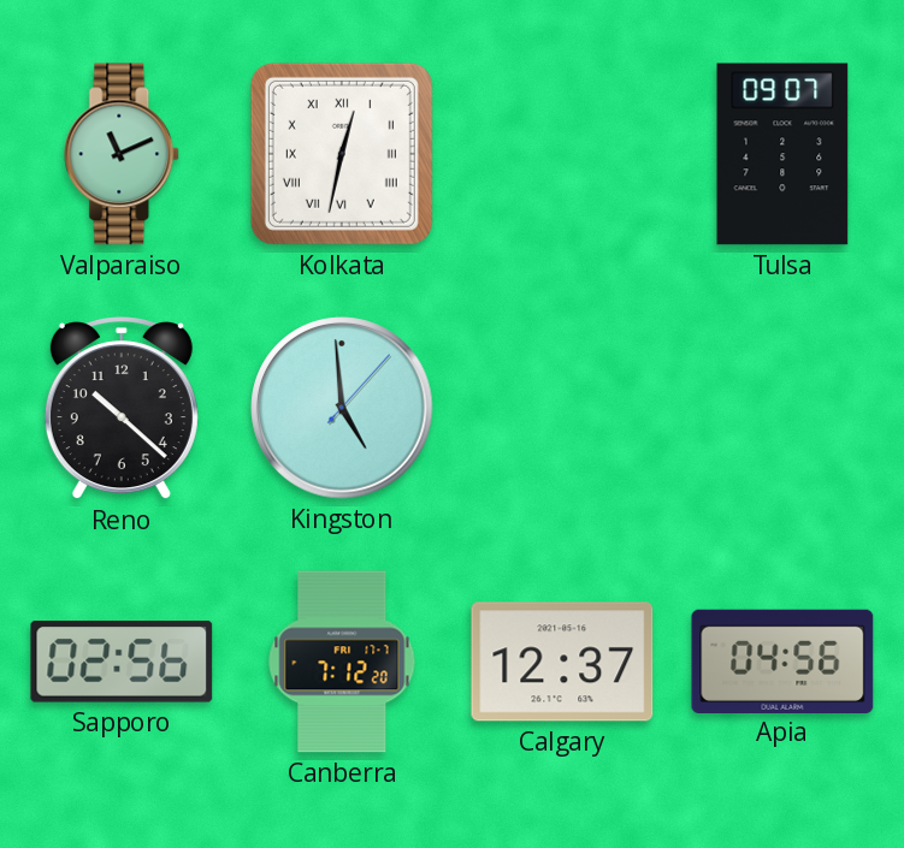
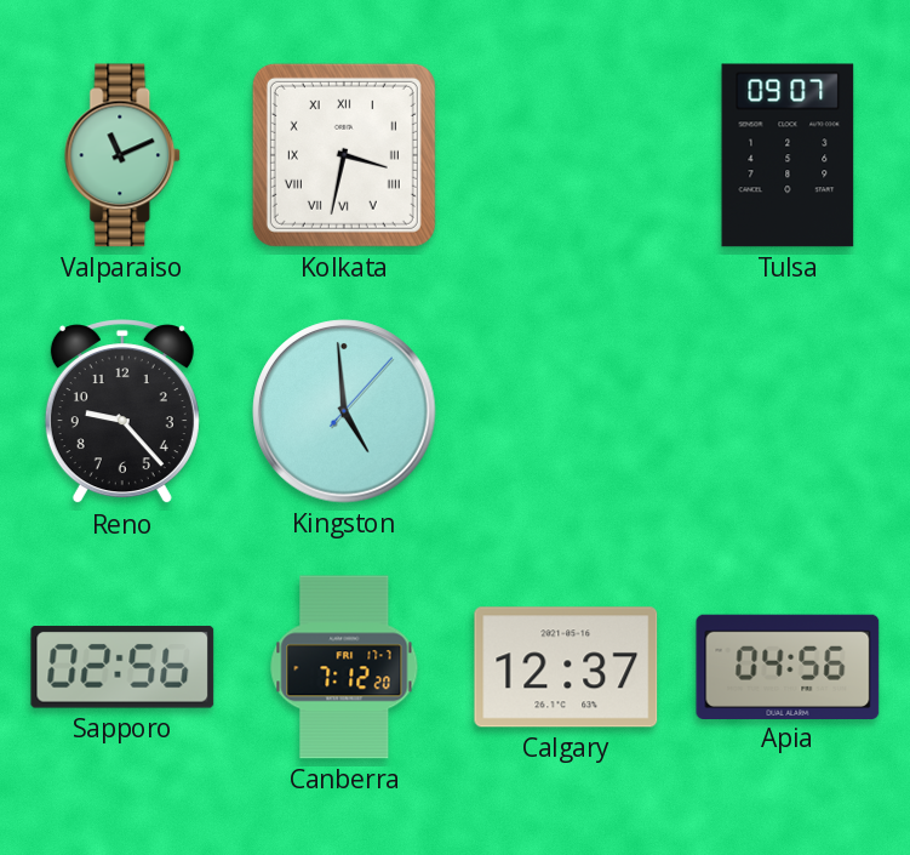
Kolkata: 12:32 -> 3:32 (344, 155)
Reno: 10:22 -> 9:23 (122, 412)
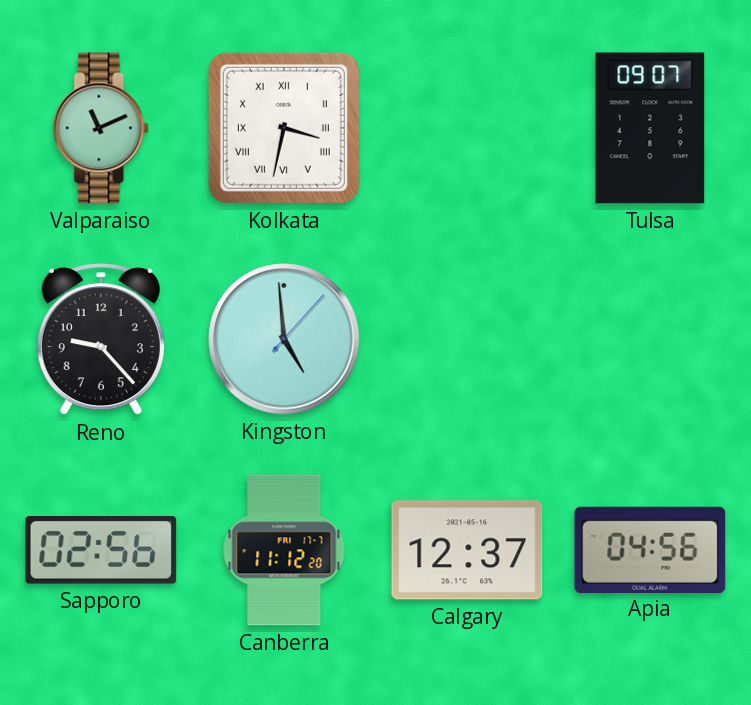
Canberra: 7:12 -> 11:12 (284, 550)
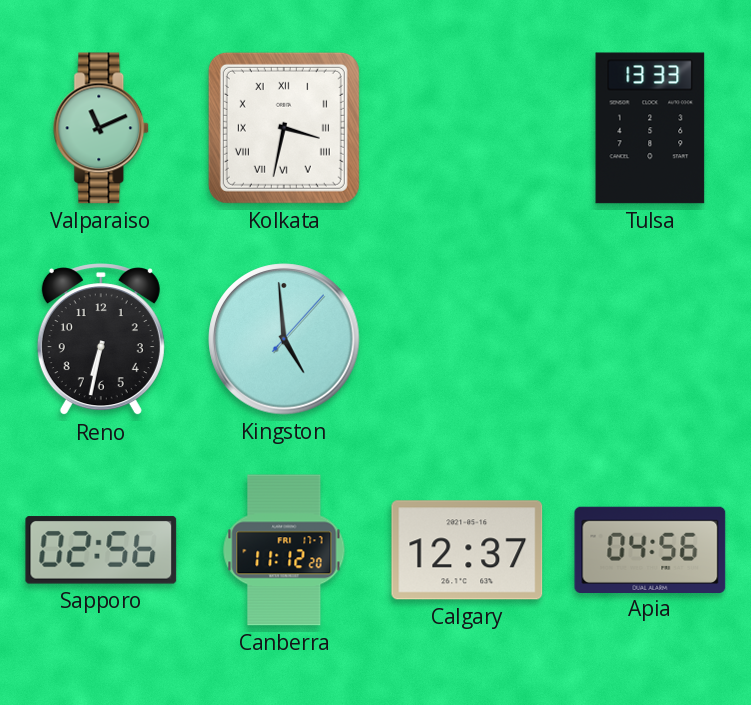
Tulsa: 09:07 -> 13:33 (650, 128)
Reno: 9:23 -> 6:32 (101, 340)
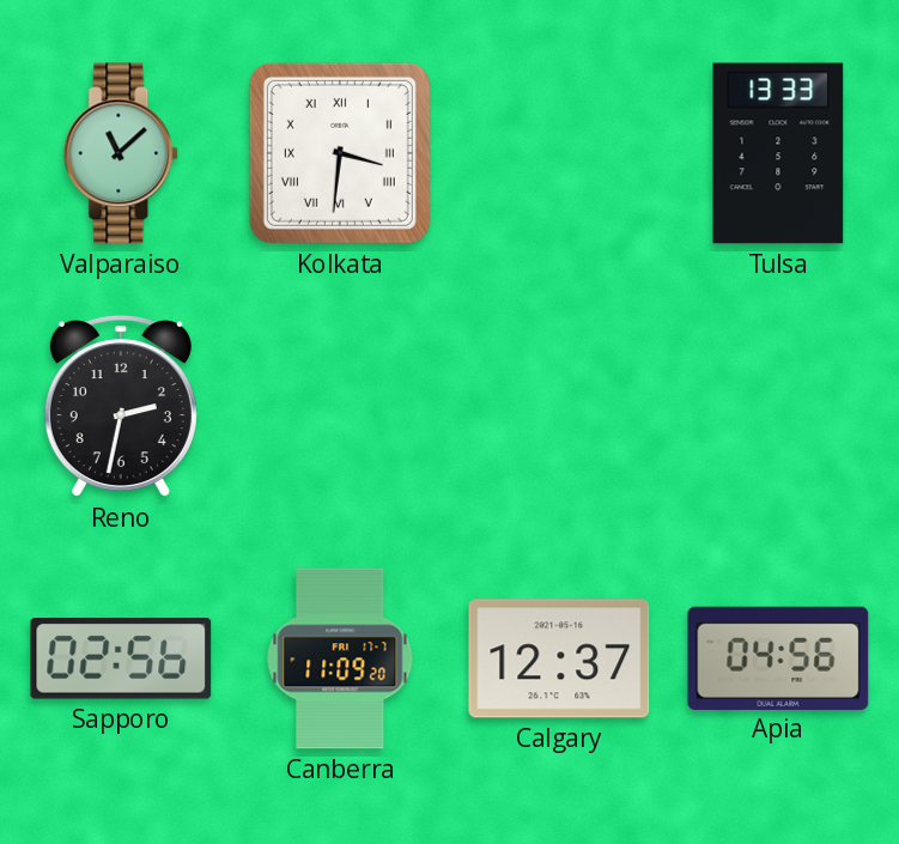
Valparaiso: 11:11 -> 11:08 (122, 153)
Kolkata: 3:32 -> 3:31 (340, 153)
Reno: 6:32 -> 2:32 (121, 407)
Kingston: 4:59 -> none (284, 339)
Canberra: 11:12 -> 11:09 (340, 658)
